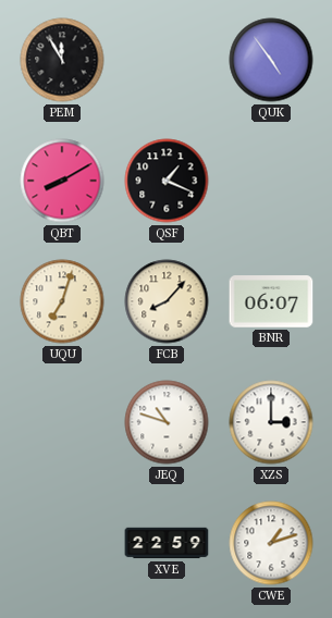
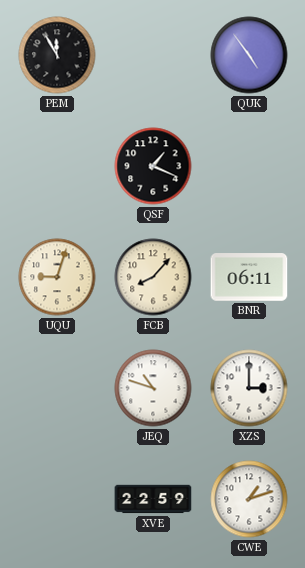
QBT: 8:10 -> none (62, 181)
UQU: 7:03 -> 9:03 (57, 277)
BNR: 06:07 -> 06:11 (249, 277)
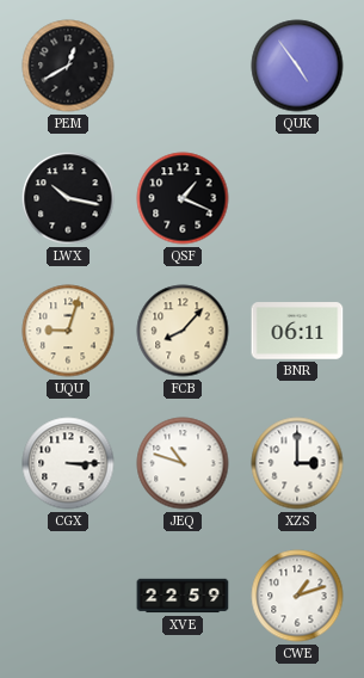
PEM: 11:55 -> 12:40 (68, 66)
LWX: none -> 10:17 (68, 198)
CGX: none -> 3:15 (68, 463)
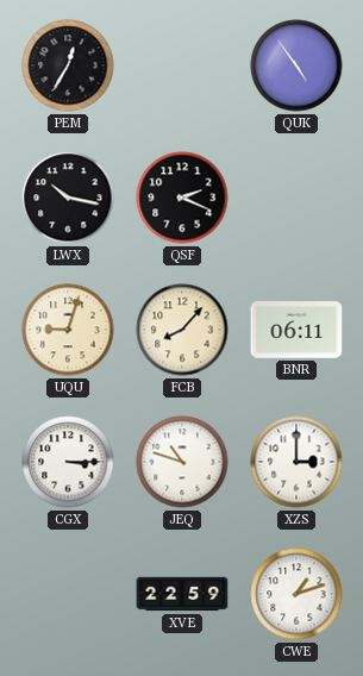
PEM: 12:40 -> 12:35 (68, 65)
QSF: 1:19 -> 2:19 (182, 198)
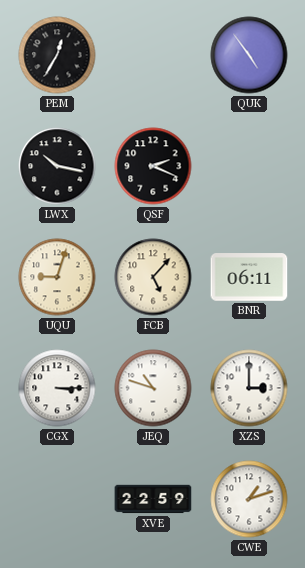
FCB: 8:07 -> 5:07 (153, 277)
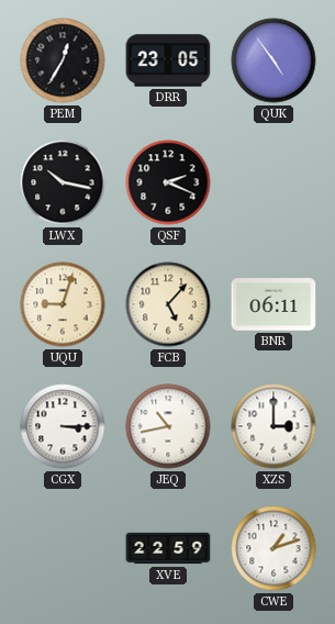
DRR: none -> 23:05 (168, 60)
JEQ: 10:48 -> 10:43 (168, 426)
